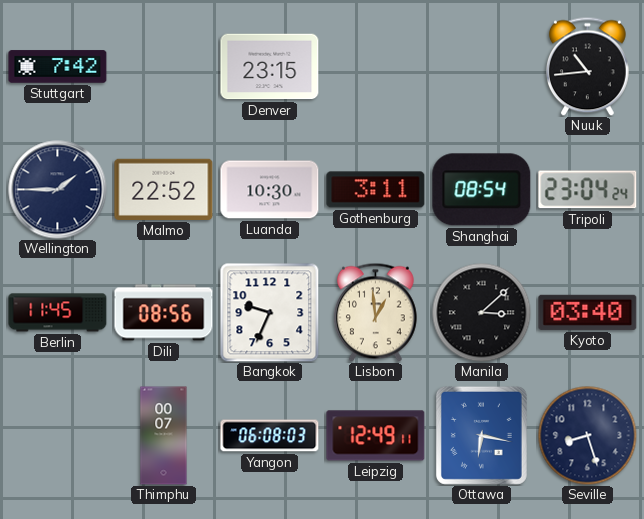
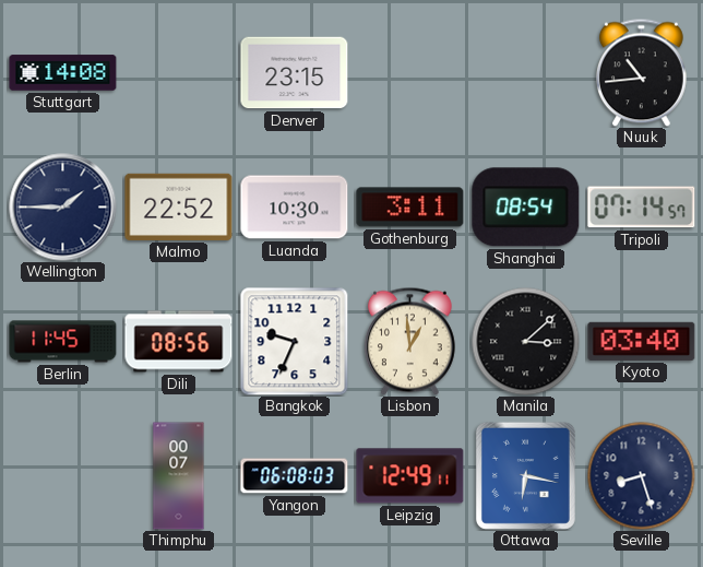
Stuttgart: 7:42 -> 14:08 (63, 73)
Tripoli: 23:04 -> 07:14 (642, 208)
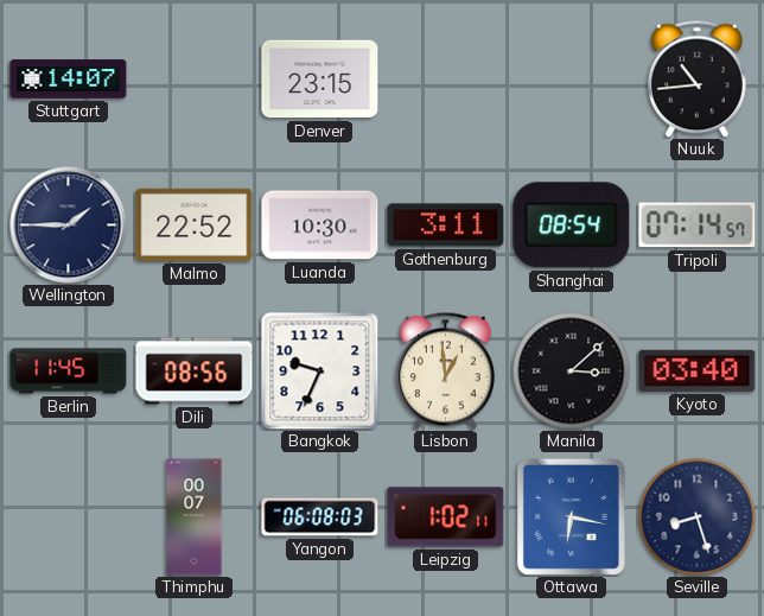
Stuttgart: 14:08 -> 14:07 (69, 80)
Leipzig: 12:49 -> 1:02 (446, 517)
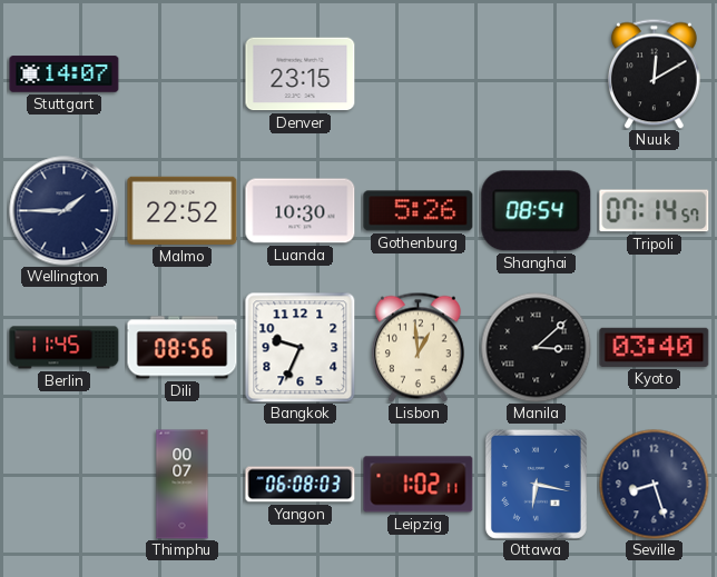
Nuuk: 10:44 -> 12:10 (654, 73)
Gothenburg: 3:11 -> 5:26 (419, 211)
